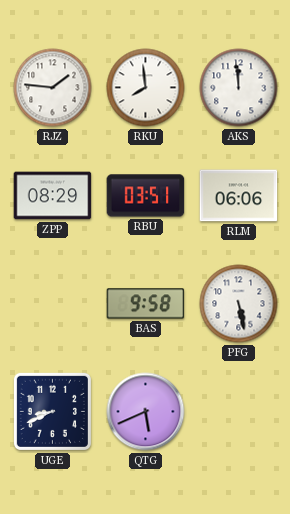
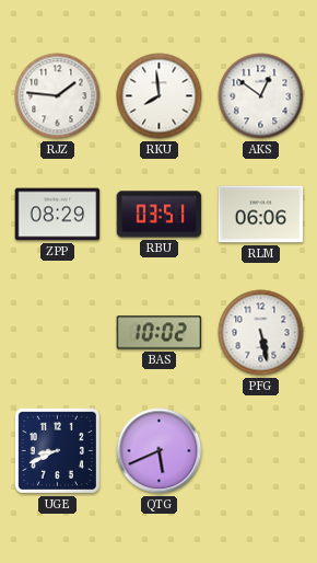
AKS: 11:59 -> 12:51 (261, 96)
BAS: 9:58 -> 10:02 (160, 333)
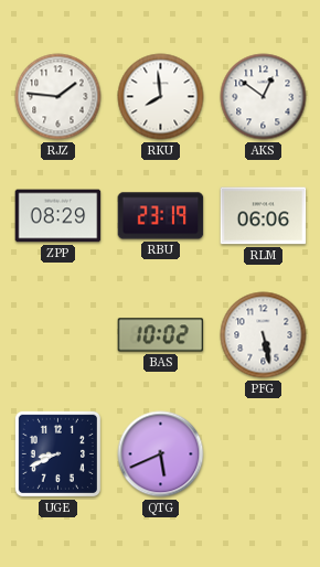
RBU: 03:51 -> 23:19 (161, 216)
